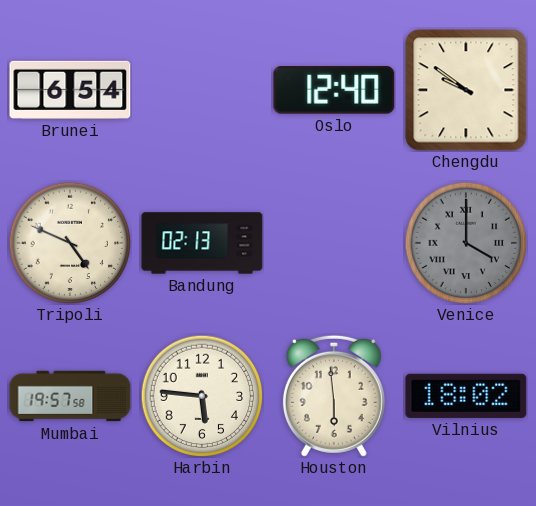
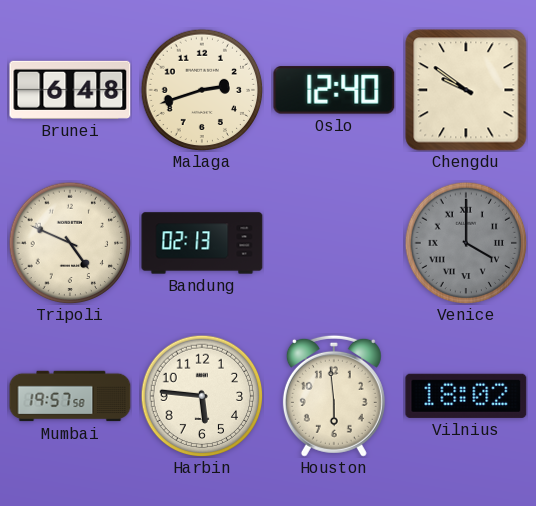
Brunei: 6:54 -> 6:48 (70, 90)
Malaga: none -> 2:42 (202, 90)
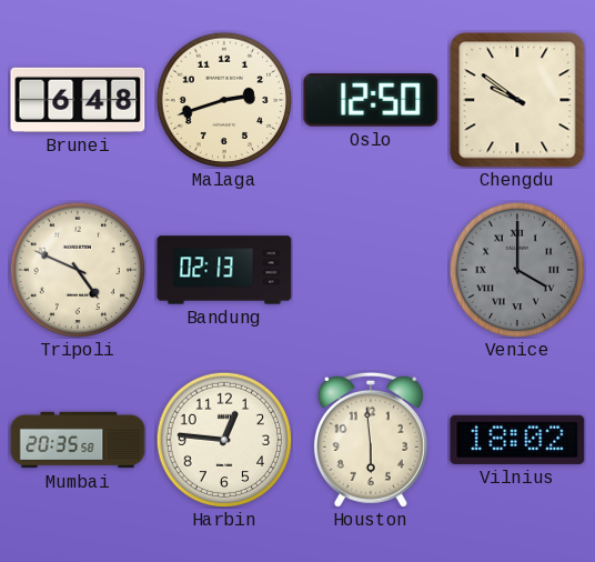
Oslo: 12:40 -> 12:50 (371, 100)
Mumbai: 19:57 -> 20:35 (78, 440)
Harbin: 5:46 -> 12:46 (224, 440)
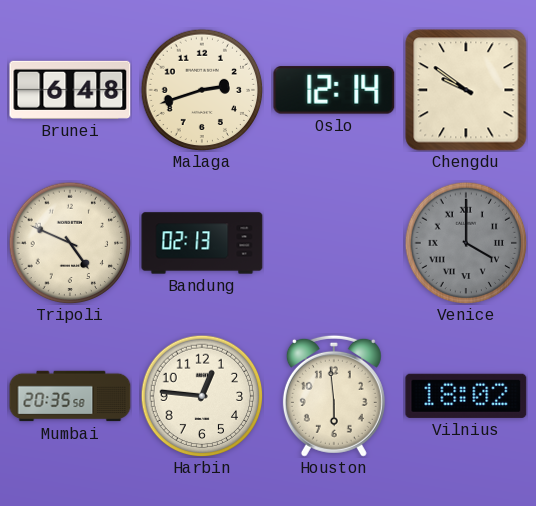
Oslo: 12:50 -> 12:14 (334, 90)
